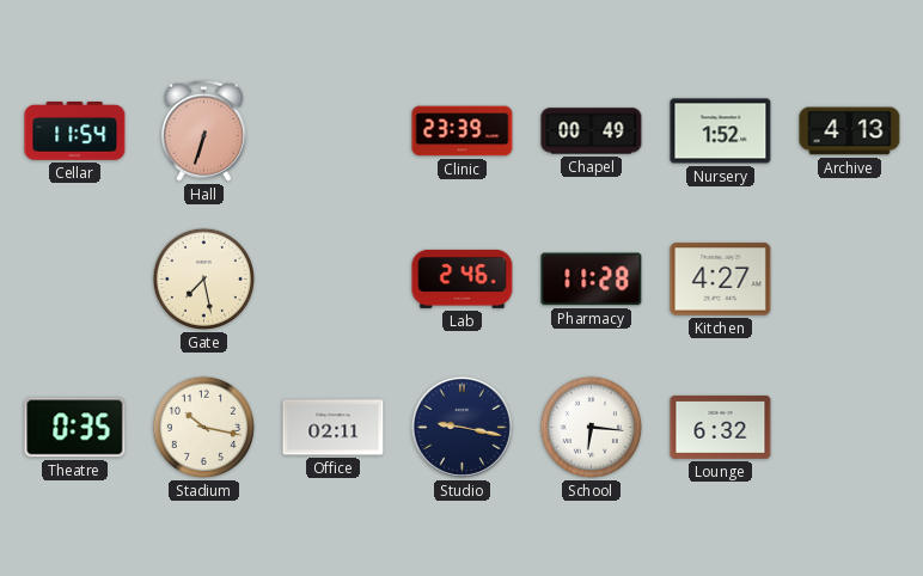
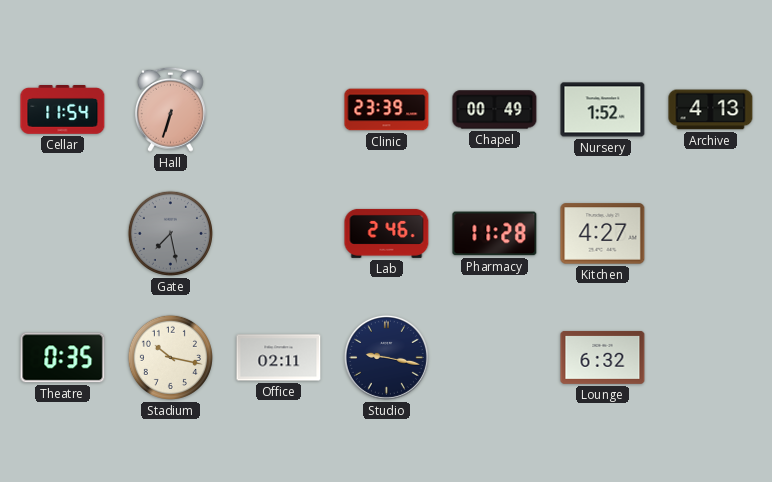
Gate dial: cream -> grey (170, 233)
School: 6:16 -> none (591, 427)
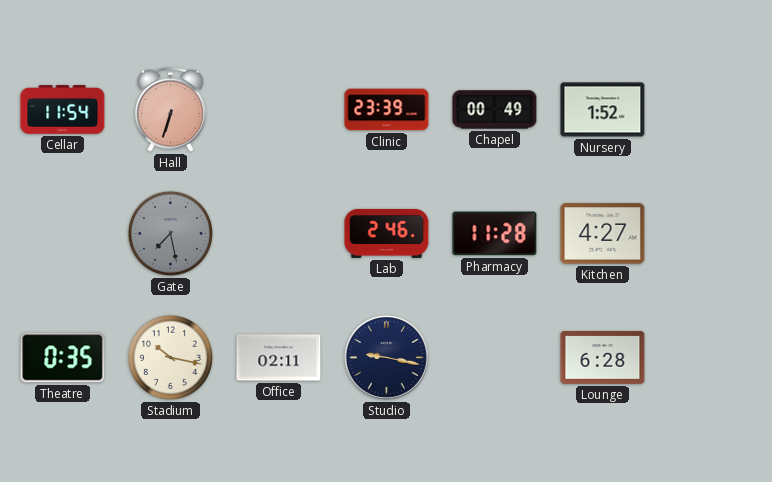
Archive: 4:13 -> none (711, 110)
Lounge: 6:32 -> 6:28 (603, 357)
